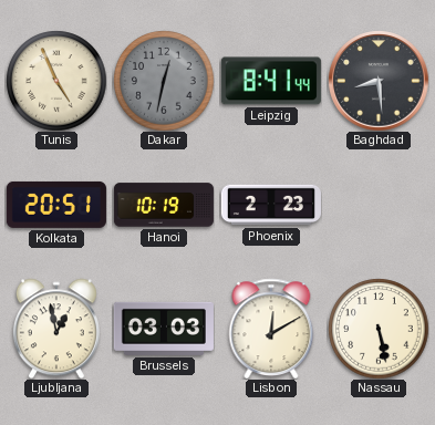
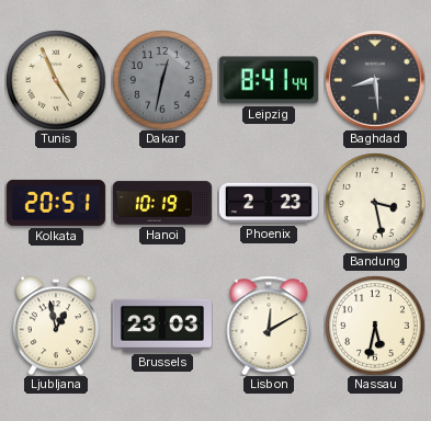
Bandung: none -> 3:28 (375, 203)
Brussels: 03:03 -> 23:03 (162, 326)
Nassau: 5:28 -> 5:32 (375, 326)
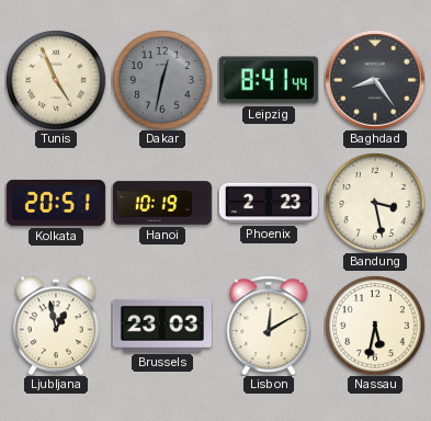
Baghdad: 8:29 -> 8:24 (375, 80)
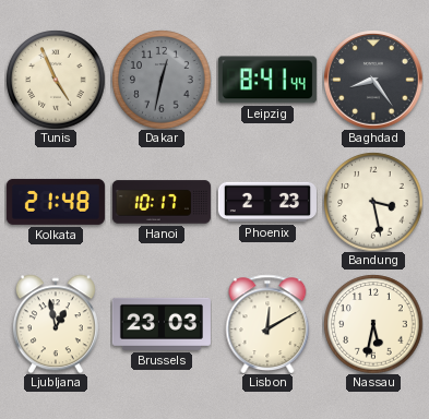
Kolkata: 20:51 -> 21:48 (56, 202)
Hanoi: 10:19 -> 10:17 (162, 202)
